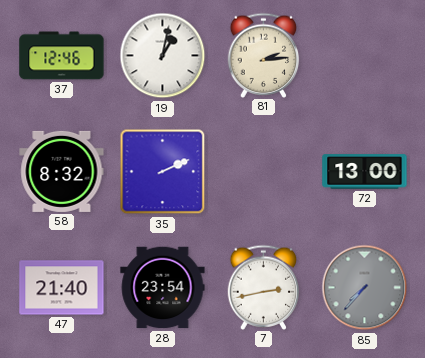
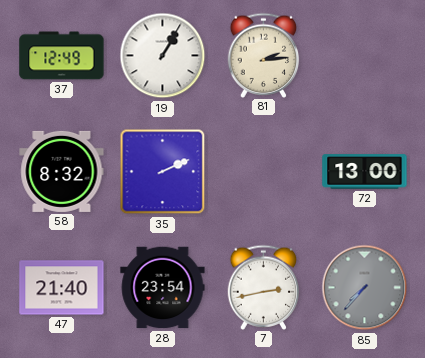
37: 12:46 -> 12:49 (62, 56)
19: 1:02 -> 1:05 (163, 56)
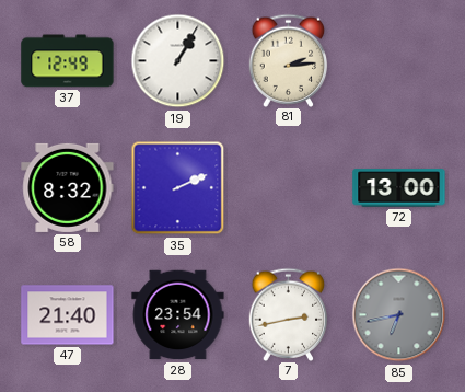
85: 7:37 -> 6:43 (399, 315)
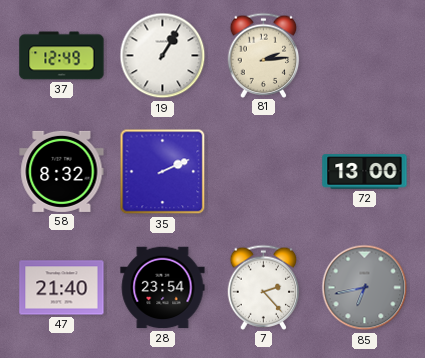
7: 2:43 -> 2:23 (264, 287)
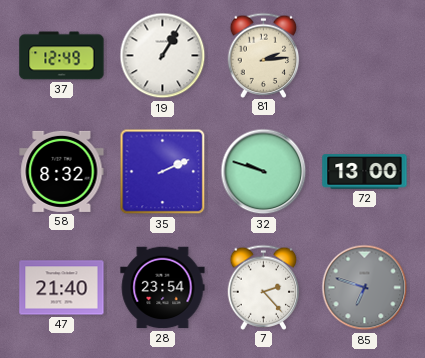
32: none -> 9:48 (264, 172)
85: 6:43 -> 6:48 (365, 288)
